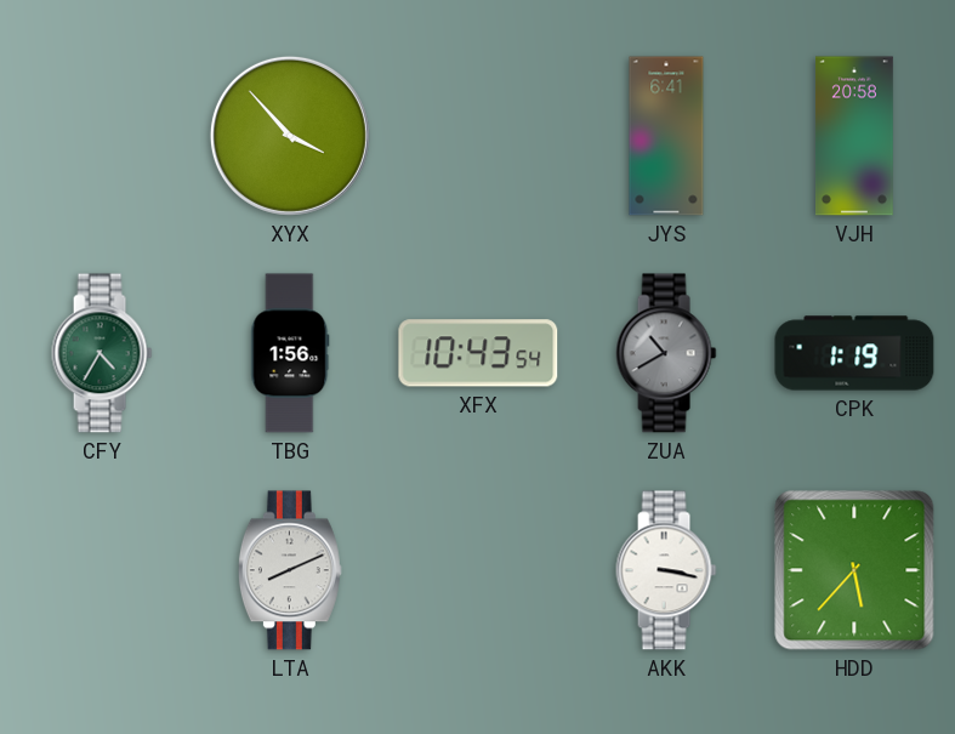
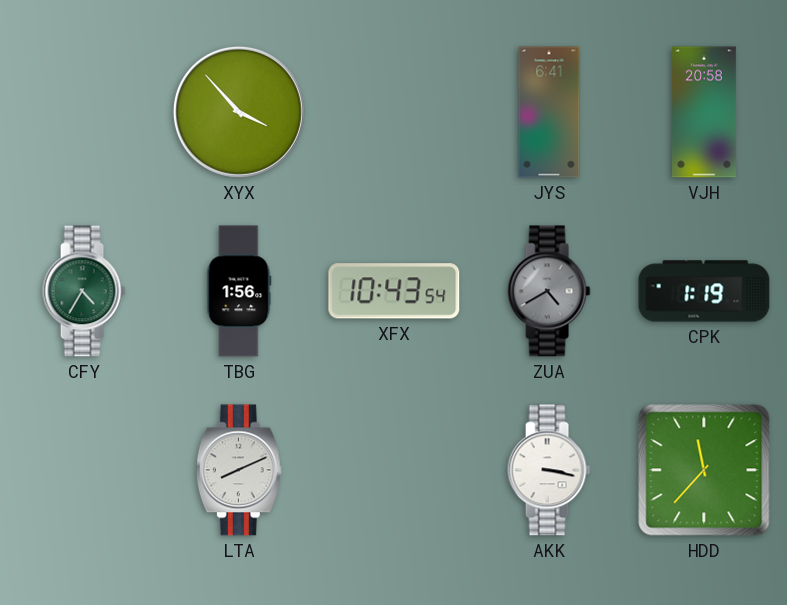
ZUA: 10:40 -> 4:40 (549, 291)
HDD: 5:37 -> 11:37 (704, 470)
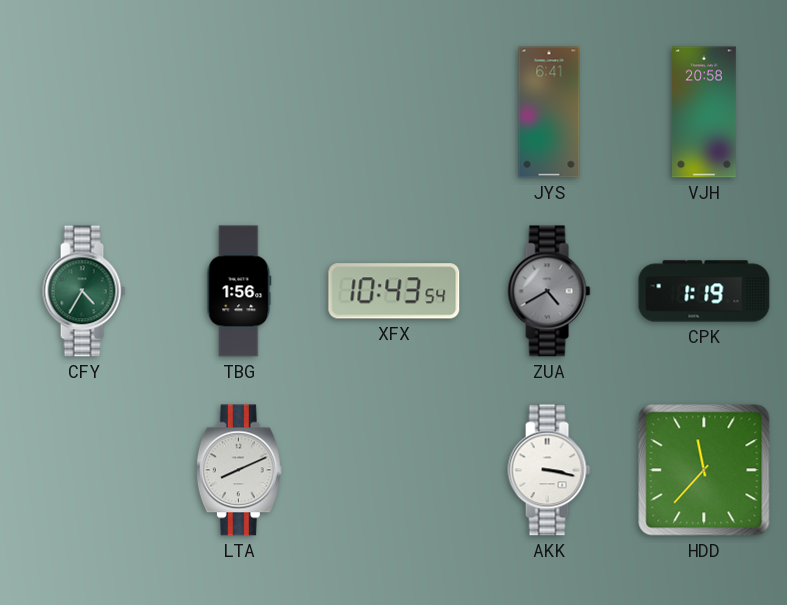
XYX: 3:53 -> none (239, 112)
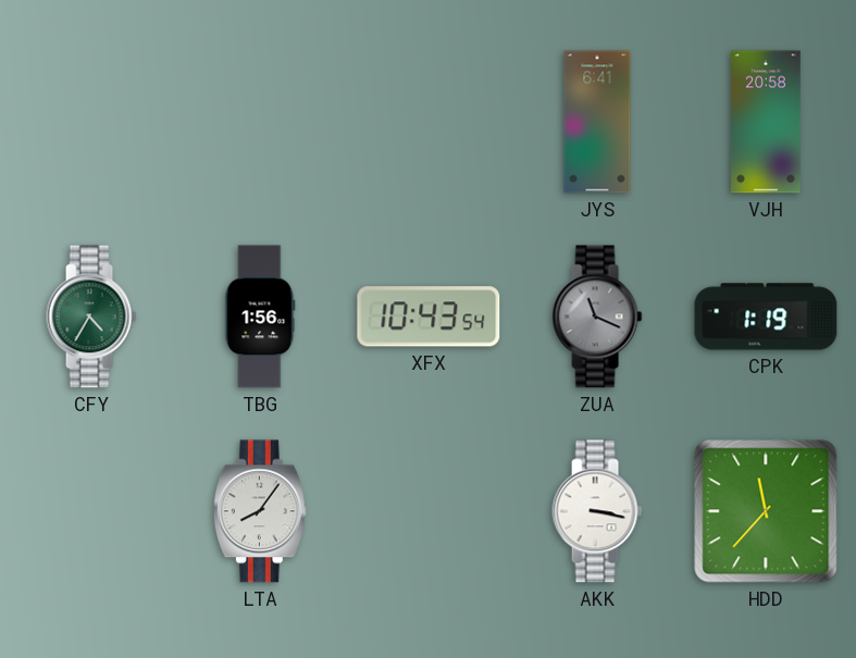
ZUA: 4:40 -> 11:19 (597, 316)
LTA: 8:11 -> 8:06 (260, 511)
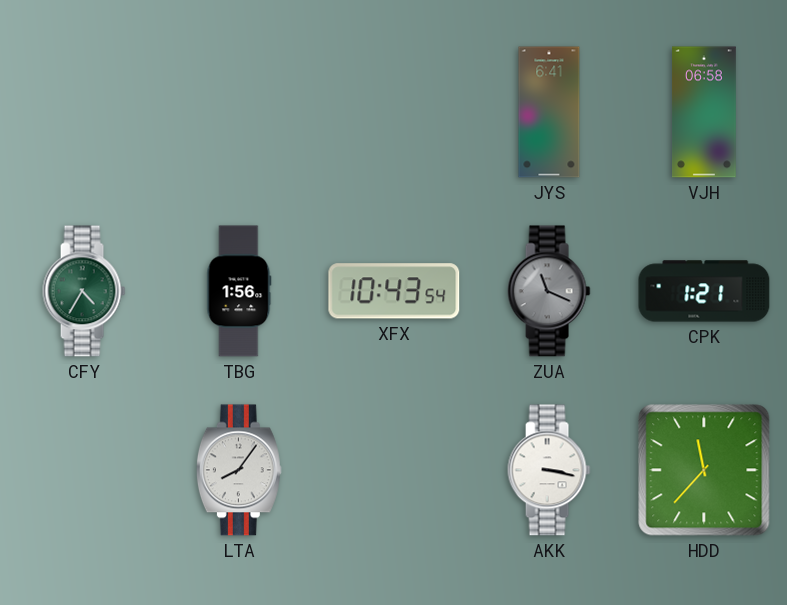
VJH: 20:58 -> 06:58 (705, 112)
CPK: 1:19 -> 1:21 (704, 291)
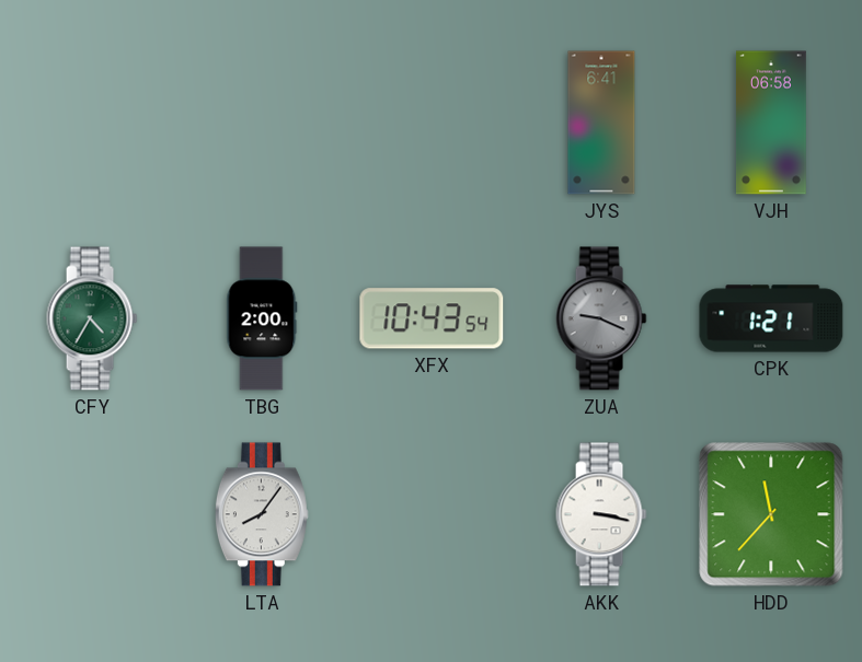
TBG: 1:56 -> 2:00 (262, 318)
ZUA: 11:19 -> 9:19 (601, 318)
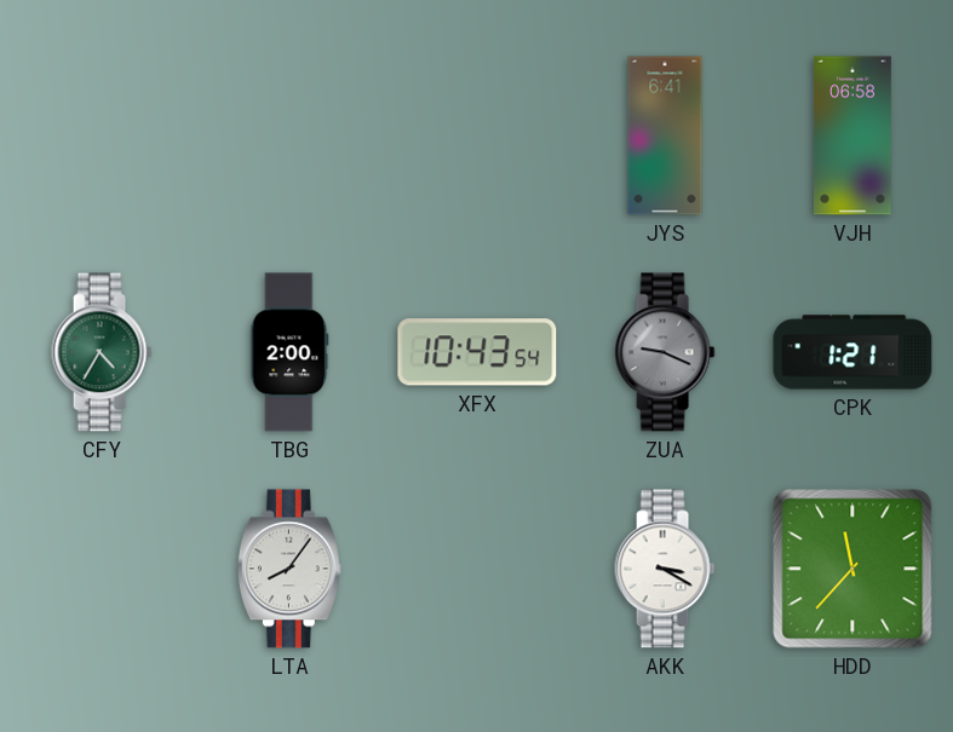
AKK: 3:17 -> 3:20 (665, 569)
